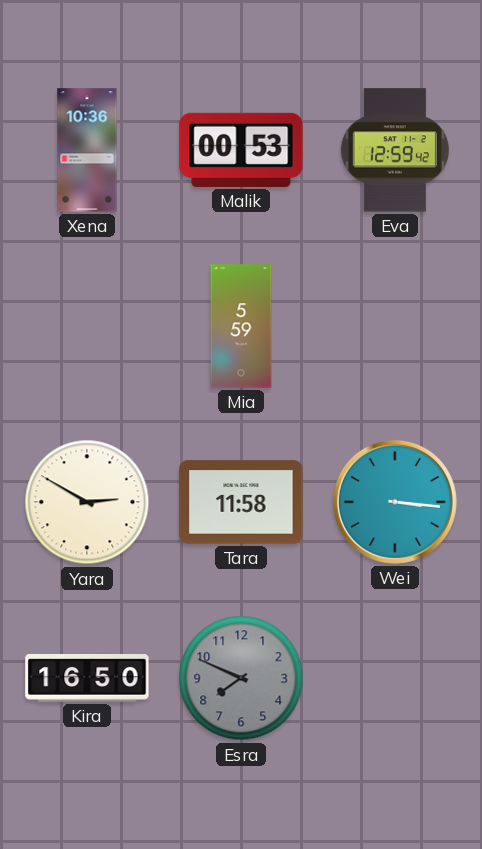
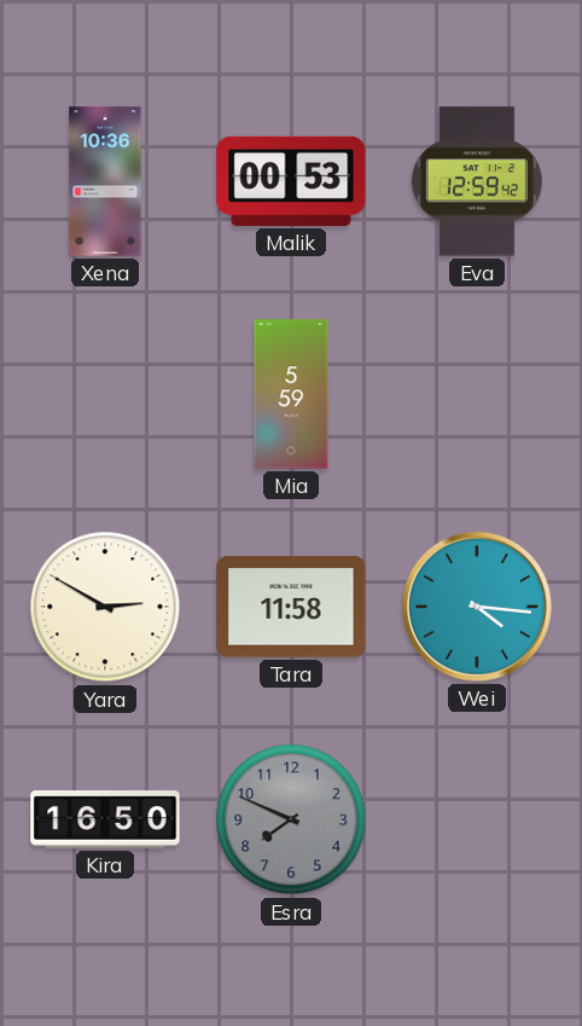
Wei: 3:16 -> 4:16 (477, 607)
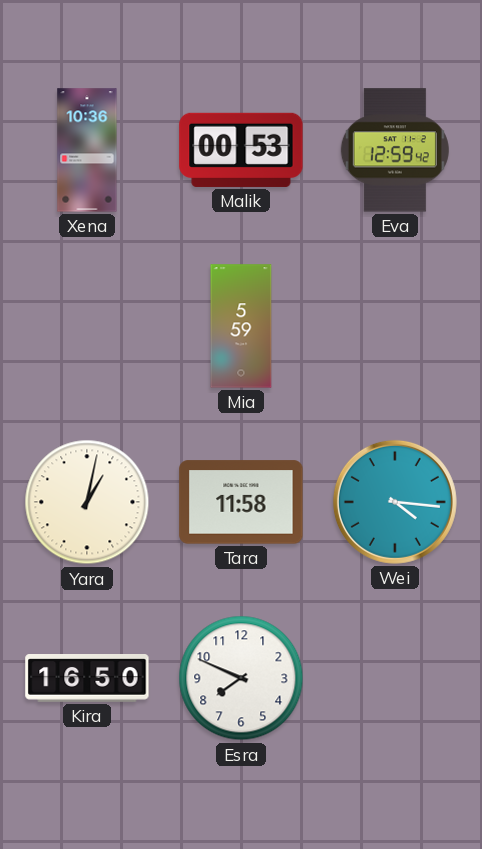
Yara: 2:50 -> 1:02 (87, 502)
Esra dial: grey -> white (241, 678)
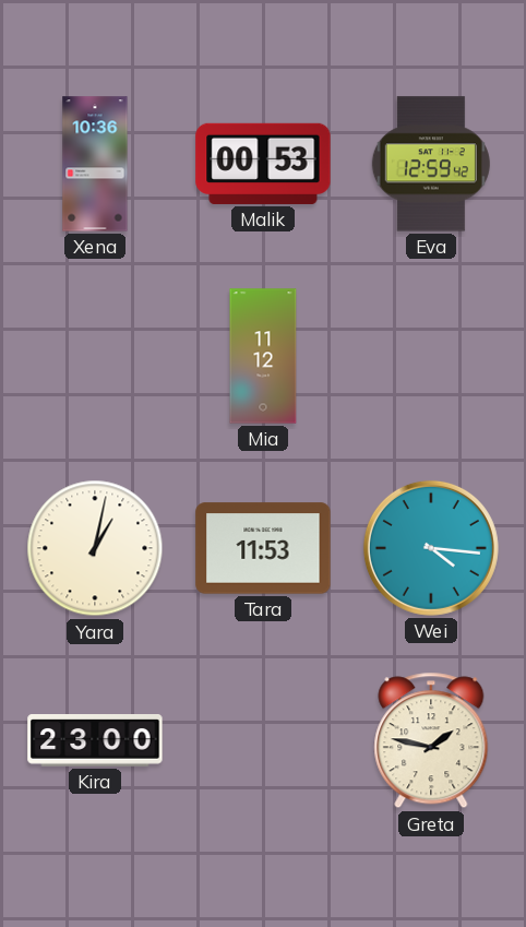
Mia: 5:59 -> 11:12 (263, 356)
Tara: 11:58 -> 11:53 (263, 548)
Kira: 16:50 -> 23:00 (95, 741)
Esra: 7:49 -> none (241, 678)
Greta: none -> 1:47 (431, 740)
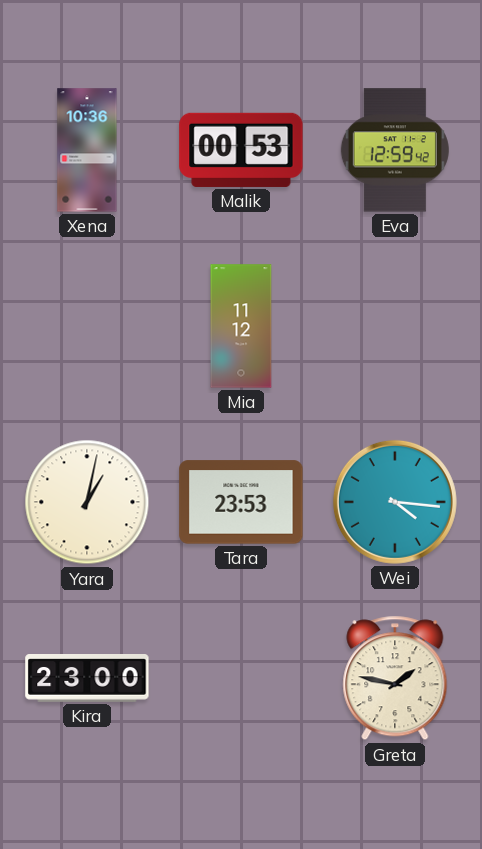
Tara: 11:53 -> 23:53 (241, 502)
